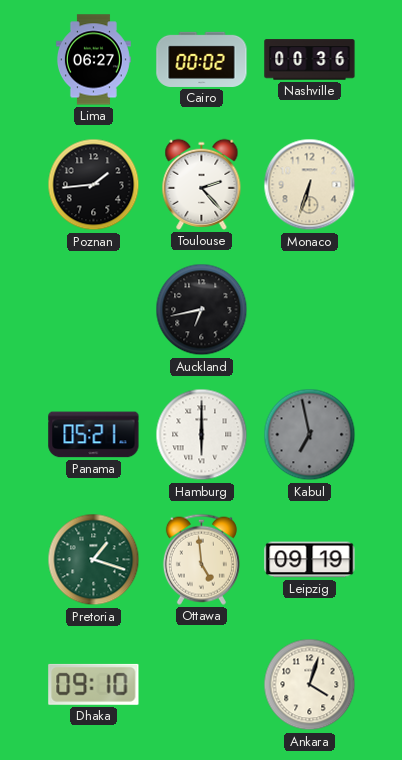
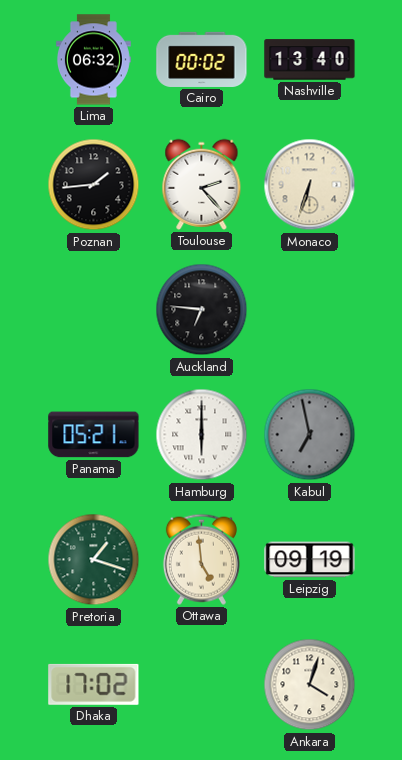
Lima: 06:27 -> 06:32 (93, 60)
Nashville: 00:36 -> 13:40 (310, 60)
Auckland: 6:43 -> 6:46 (202, 310)
Dhaka: 09:10 -> 17:02 (94, 684)
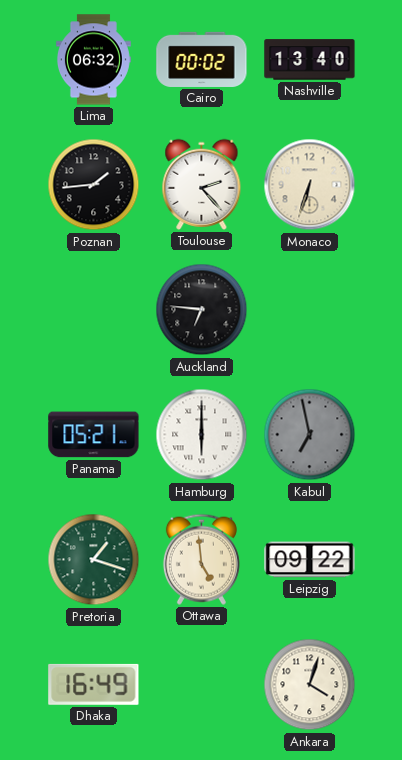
Leipzig: 09:19 -> 09:22 (310, 560)
Dhaka: 17:02 -> 16:49 (94, 684)
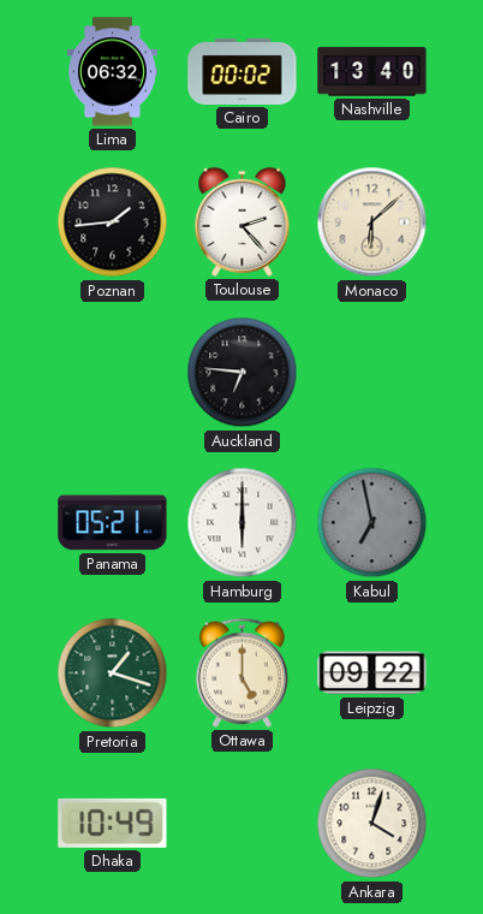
Monaco: 6:33 -> 6:08 (372, 222)
Ottawa: 4:59 -> 5:00 (241, 672)
Dhaka: 16:49 -> 10:49 (113, 823)
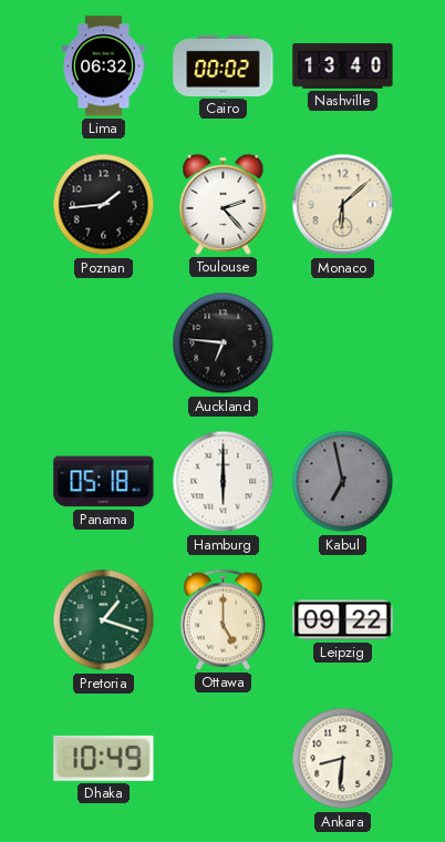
Panama: 05:21 -> 05:18 (104, 482)
Ankara: 4:03 -> 8:31 (343, 759)
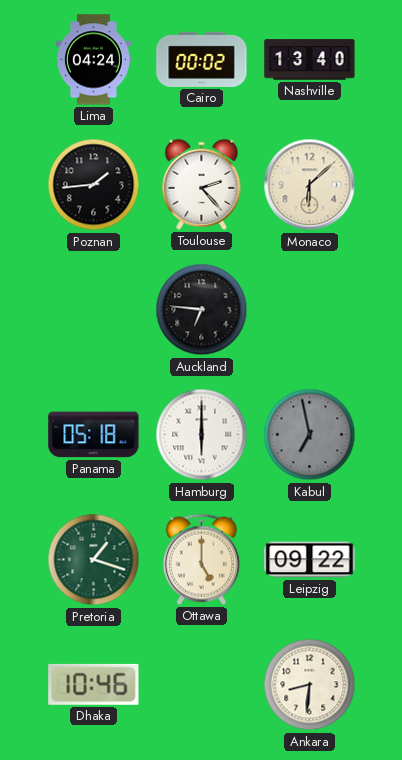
Lima: 06:32 -> 04:24 (93, 60)
Dhaka: 10:49 -> 10:46 (94, 684)
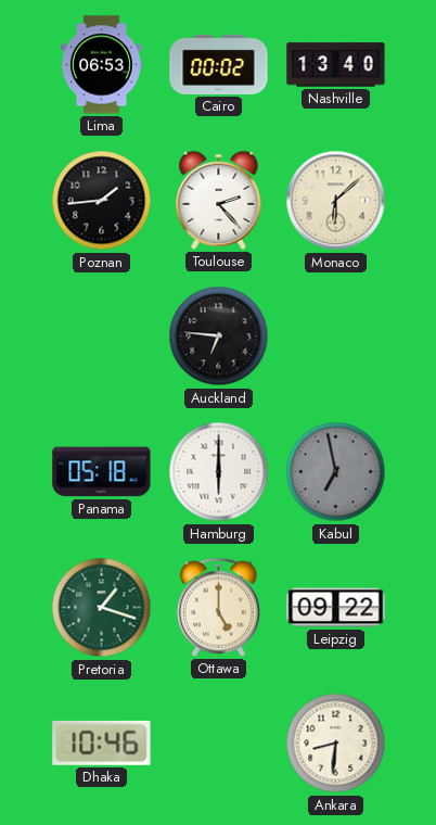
Lima: 04:24 -> 06:53 (101, 65)
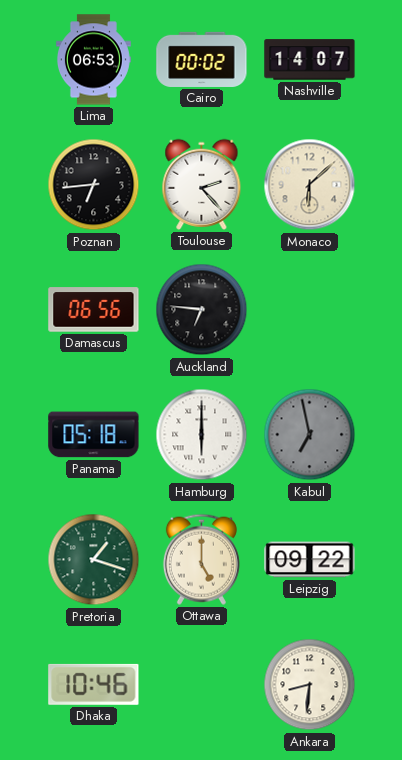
Nashville: 13:40 -> 14:07 (310, 60)
Poznan: 1:44 -> 6:44 (94, 185)
Damascus: none -> 06:56 (94, 310)
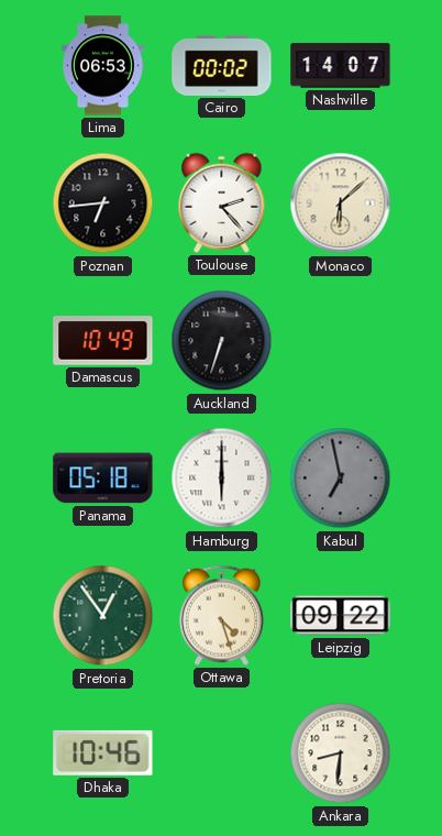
Damascus: 06:56 -> 10:49 (103, 341)
Auckland: 6:46 -> 6:33 (222, 341)
Pretoria: 1:18 -> 12:54 (103, 616)
Ottawa: 5:00 -> 4:27 (221, 615)
